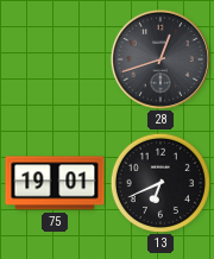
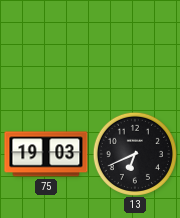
28: 12:42 -> none (160, 59)
75: 19:01 -> 19:03 (46, 154)
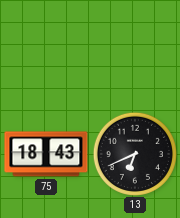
75: 19:03 -> 18:43 (46, 154)
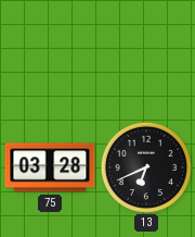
75: 18:43 -> 03:28 (50, 167)
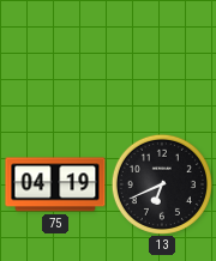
75: 03:28 -> 04:19 (55, 184)
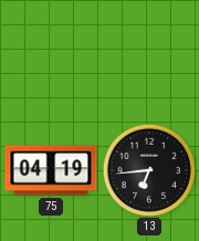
13: 6:41 -> 6:44 (149, 170)
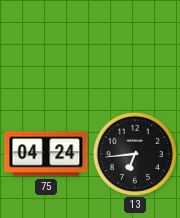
75: 04:19 -> 04:24 (46, 154)
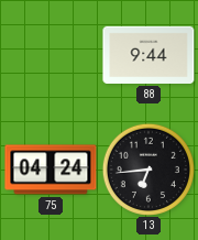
88: none -> 9:44 (148, 55)
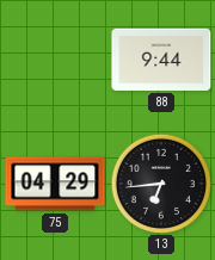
75: 04:24 -> 04:29 (55, 184)
